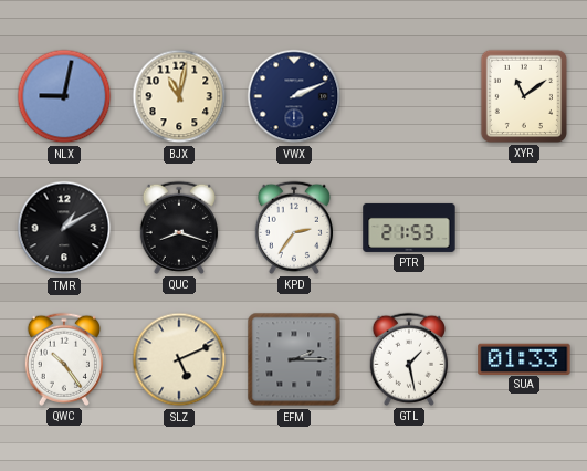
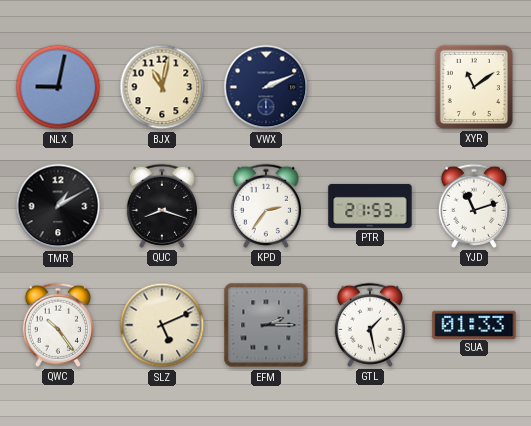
YJD: none -> 11:12 (474, 206)
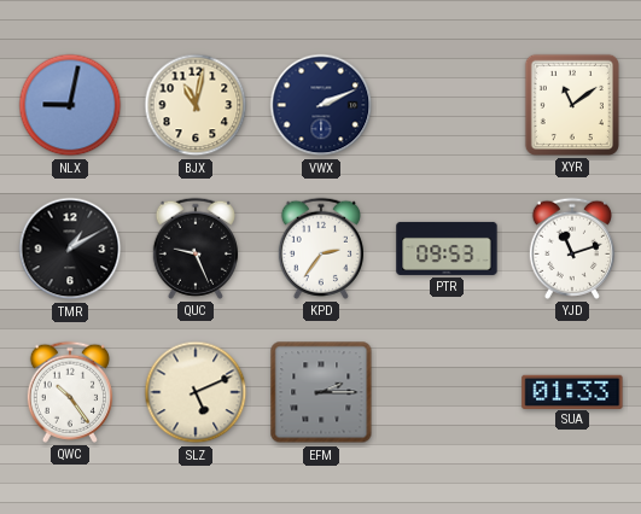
QUC: 8:18 -> 9:26 (196, 249)
PTR: 21:53 -> 09:53 (447, 249)
GTL: 1:28 -> none (370, 325)
